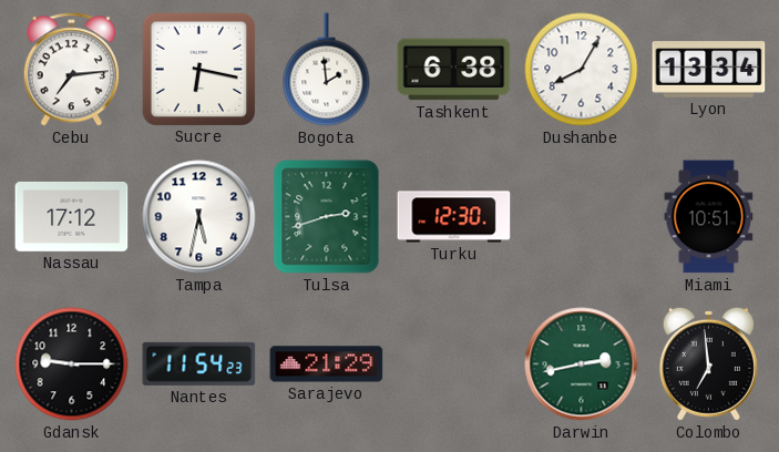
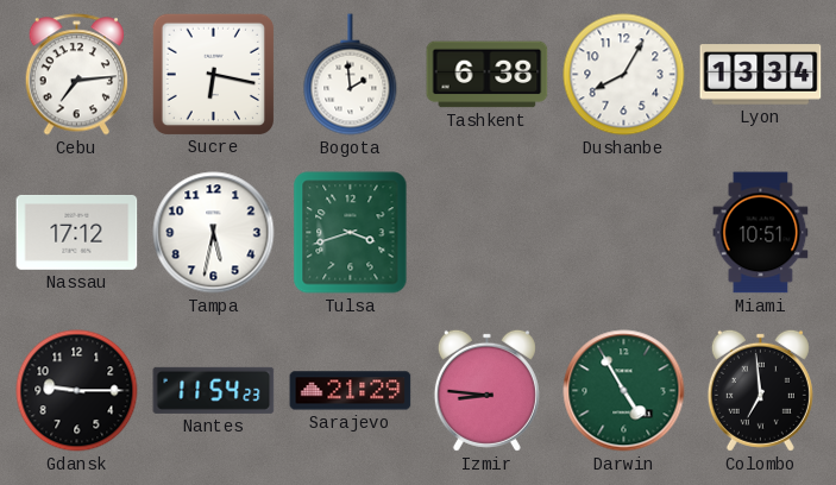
Tulsa: 2:42 -> 3:42 (351, 233)
Turku: 12:30 -> none (454, 217)
Izmir: none -> 8:46 (486, 390)
Darwin: 2:43 -> 4:55 (624, 391)
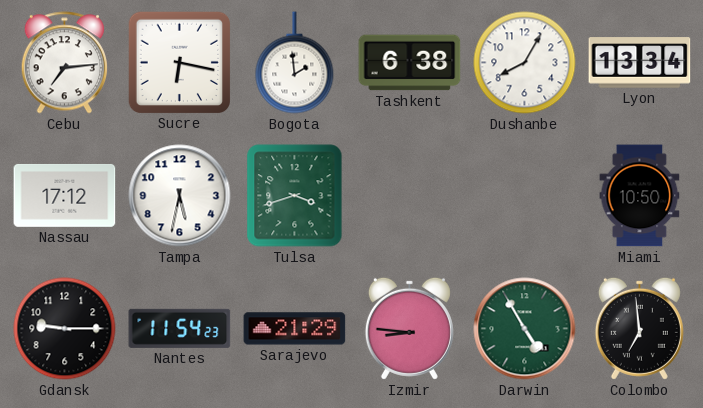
Miami: 10:51 -> 10:50 (640, 196)
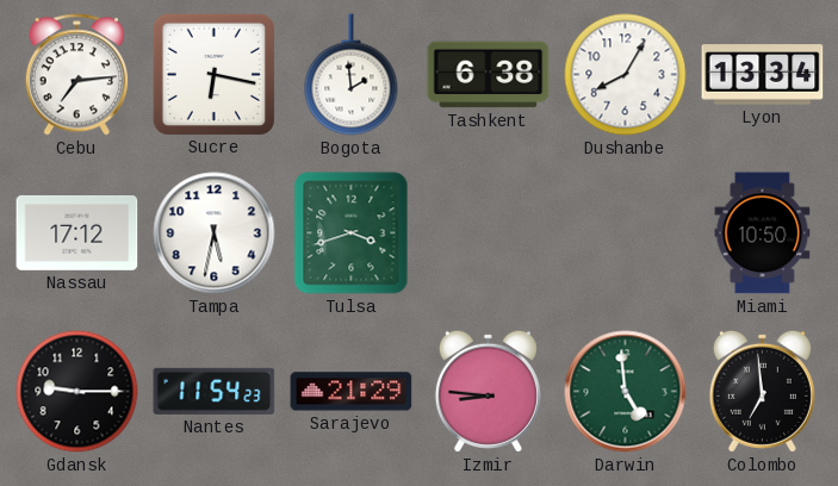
Darwin: 4:55 -> 4:59 (626, 392)
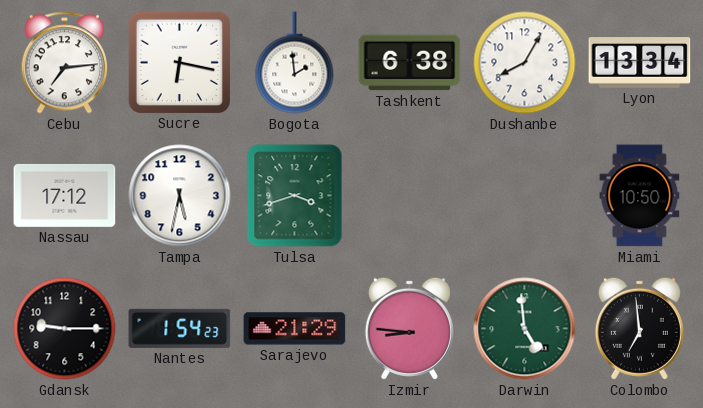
Nantes: 11:54 -> 1:54 (180, 328)
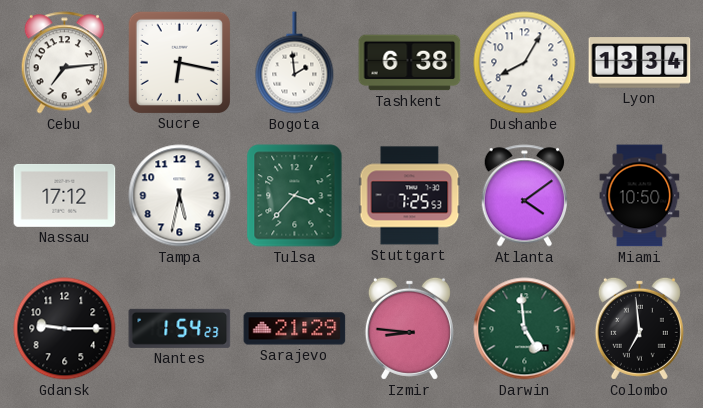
Tulsa: 3:42 -> 3:37 (295, 196)
Stuttgart: none -> 7:25 (410, 196)
Atlanta: none -> 4:09 (524, 196)
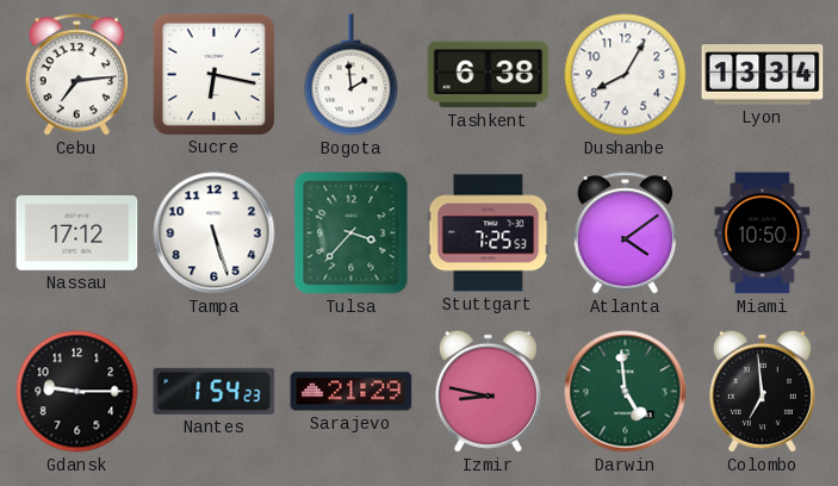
Tampa: 5:32 -> 5:27 (215, 233)
Izmir: 8:46 -> 8:47 (488, 391)
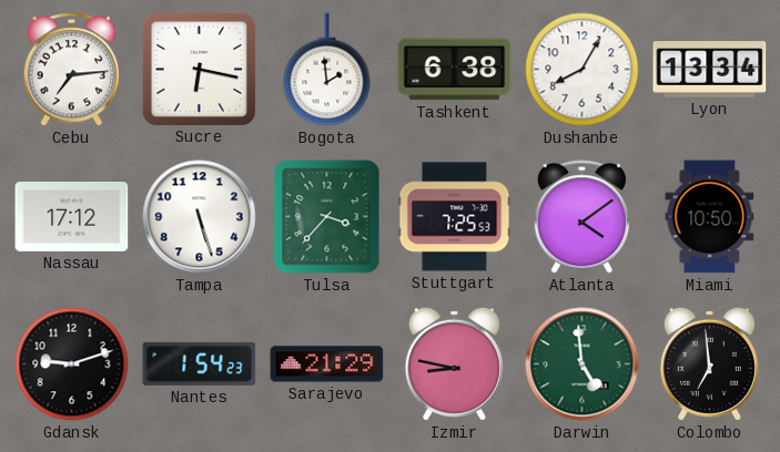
Gdansk: 9:15 -> 9:12 (72, 364)
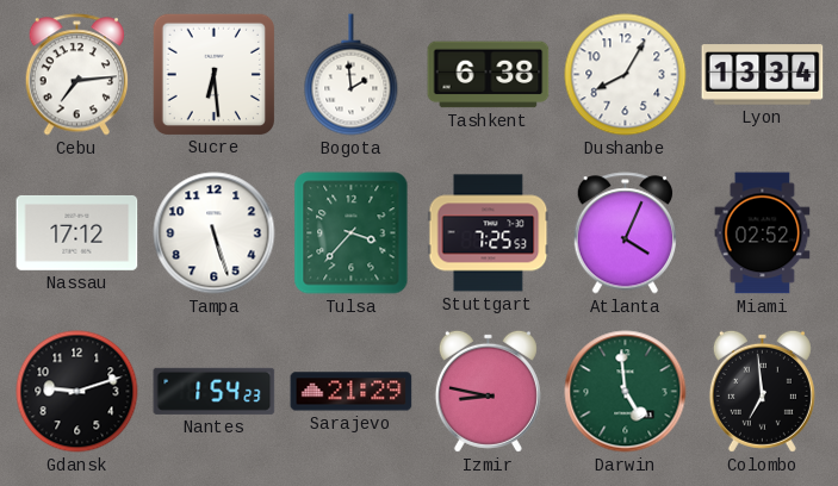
Sucre: 6:17 -> 6:29 (213, 74)
Atlanta: 4:09 -> 4:04 (625, 233)
Miami: 10:50 -> 02:52 (763, 233)
